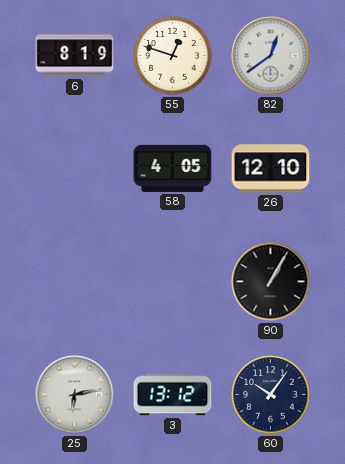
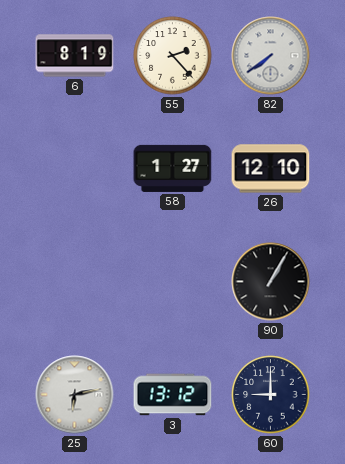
55: 12:48 -> 2:23 (173, 56)
82: 12:39 -> 7:39 (271, 56)
58: 4:05 -> 1:27 (173, 168)
60: 10:06 -> 9:00 (271, 395)
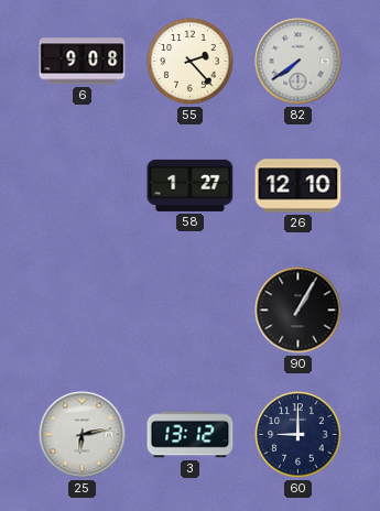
6: 8:19 -> 9:08 (83, 62)
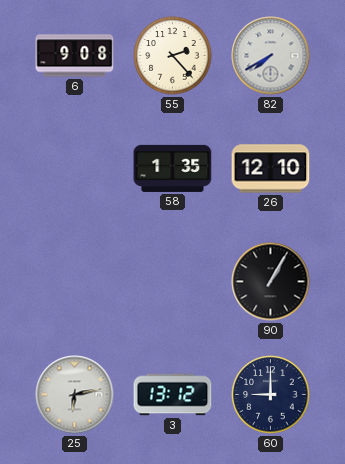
82: 7:39 -> 7:40 (271, 56)
58: 1:27 -> 1:35 (173, 168)
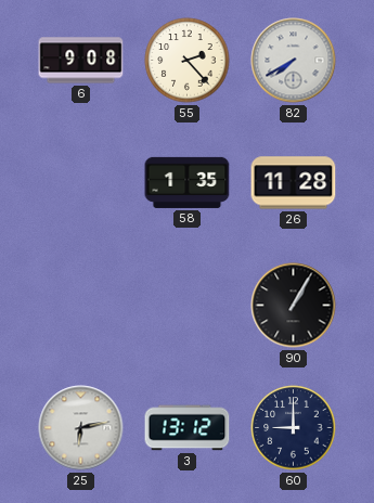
26: 12:10 -> 11:28 (294, 183)
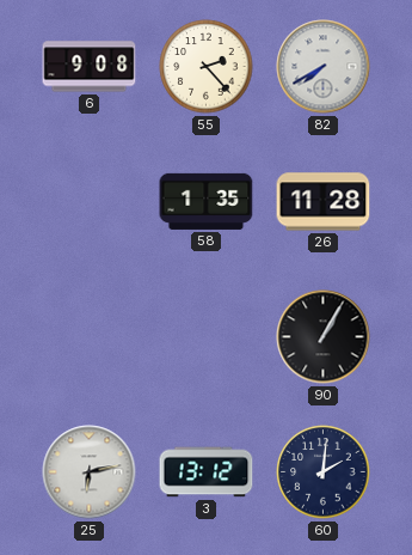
60: 9:00 -> 2:01 (324, 472)
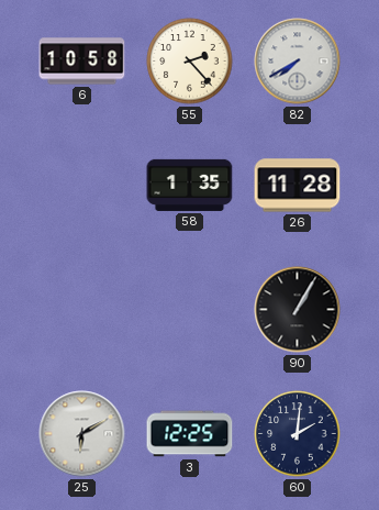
6: 9:08 -> 10:58 (82, 62)
25: 6:13 -> 6:10 (82, 434)
3: 13:12 -> 12:25 (190, 434)
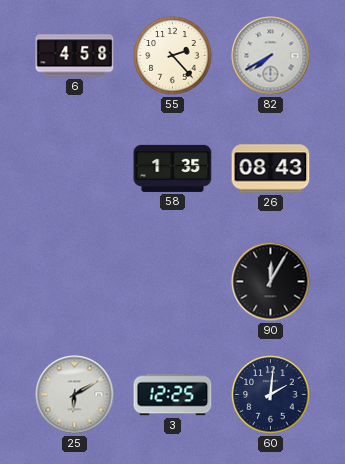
6: 10:58 -> 4:58 (75, 56)
26: 11:28 -> 08:43 (271, 169)
90: 1:05 -> 12:05 (271, 282)
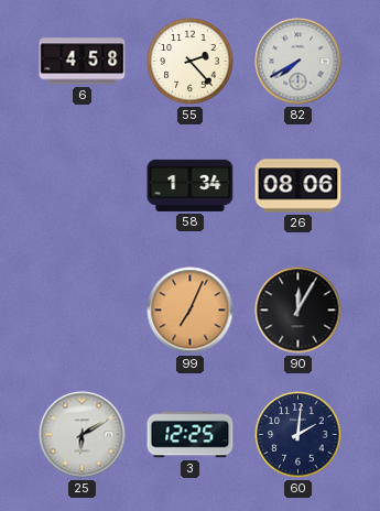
58: 1:35 -> 1:34 (191, 185)
26: 08:43 -> 08:06 (298, 186)
99: none -> 7:04 (191, 311)
